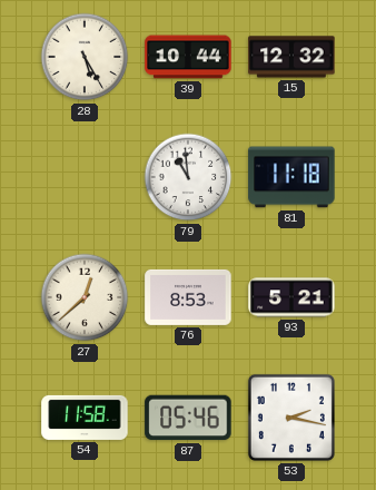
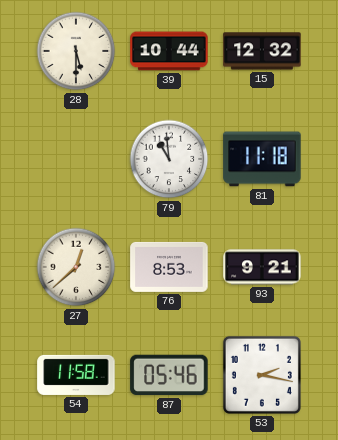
28: 5:25 -> 5:30 (76, 51)
93: 5:21 -> 9:21 (262, 267)
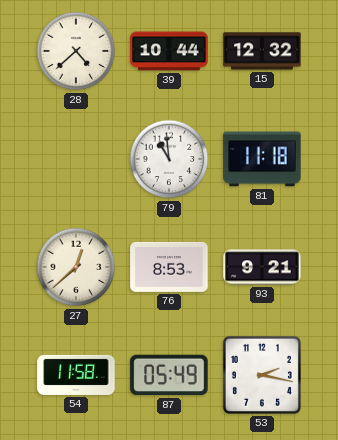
28: 5:30 -> 4:38 (76, 51)
87: 05:46 -> 05:49 (169, 375)
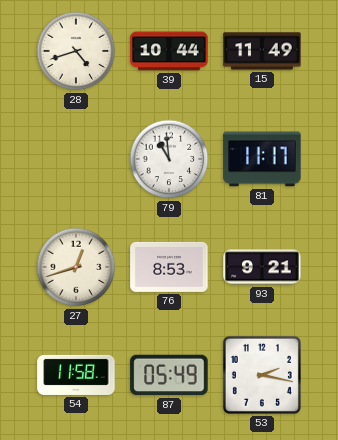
28: 4:38 -> 4:42 (76, 51)
15: 12:32 -> 11:49 (262, 51)
81: 11:18 -> 11:17 (262, 159)
27: 12:38 -> 12:42 (76, 267)
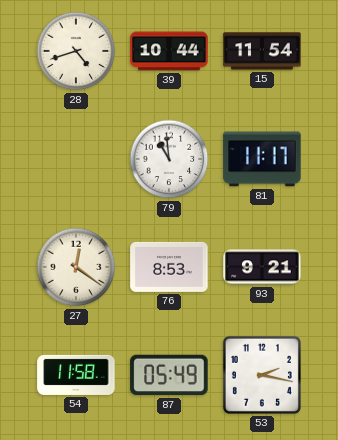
15: 11:49 -> 11:54 (262, 51)
27: 12:42 -> 12:21 (76, 267)
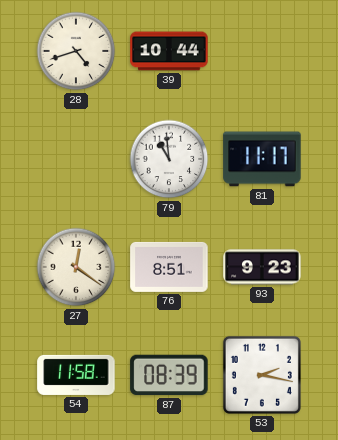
15: 11:54 -> none (262, 51)
76: 8:53 -> 8:51 (169, 267)
93: 9:21 -> 9:23 (262, 267)
87: 05:49 -> 08:39 (169, 375)
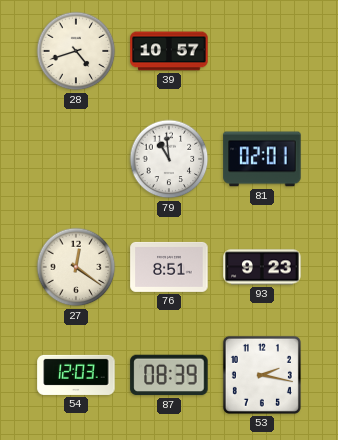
39: 10:44 -> 10:57 (169, 51)
81: 11:17 -> 02:01 (262, 159)
54: 11:58 -> 12:03 (76, 375)
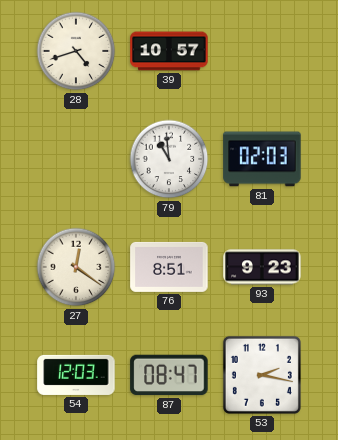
81: 02:01 -> 02:03 (262, 159)
87: 08:39 -> 08:47 (169, 375)
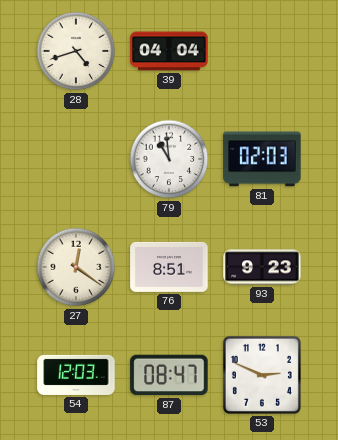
39: 10:57 -> 04:04 (169, 51)
53: 2:17 -> 2:49 (262, 375)
